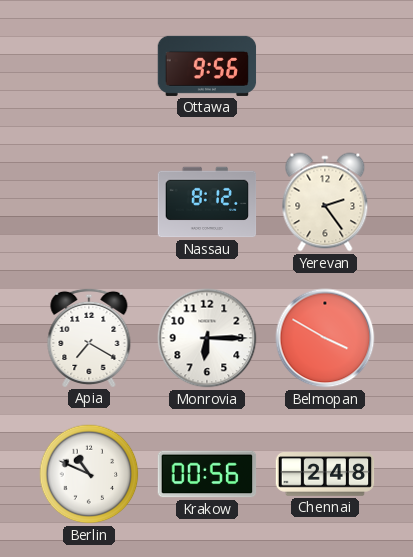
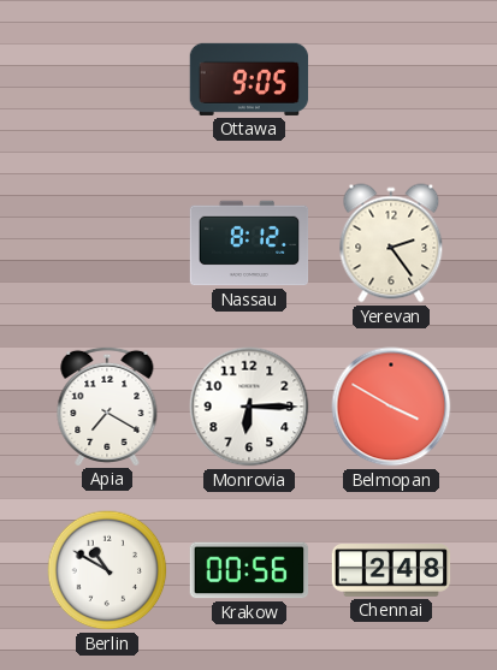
Ottawa: 9:56 -> 9:05 (249, 79)
Berlin: 10:49 -> 10:50 (107, 570)
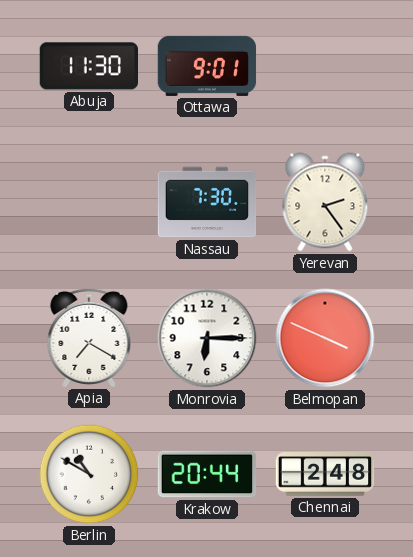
Abuja: none -> 11:30 (88, 66)
Ottawa: 9:05 -> 9:01 (207, 66)
Nassau: 8:12 -> 7:30 (207, 202)
Belmopan: 3:50 -> 3:49 (325, 338)
Krakow: 00:56 -> 20:44 (207, 474)
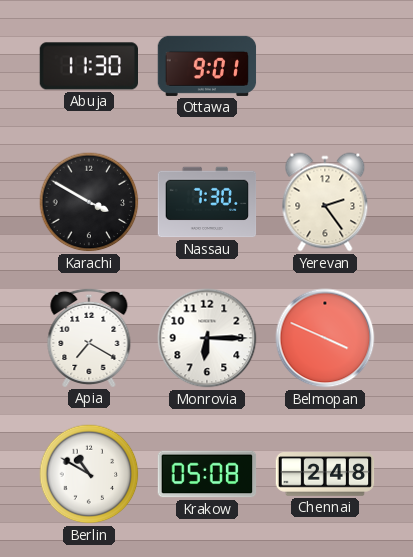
Karachi: none -> 3:50 (89, 202)
Krakow: 20:44 -> 05:08 (207, 474)
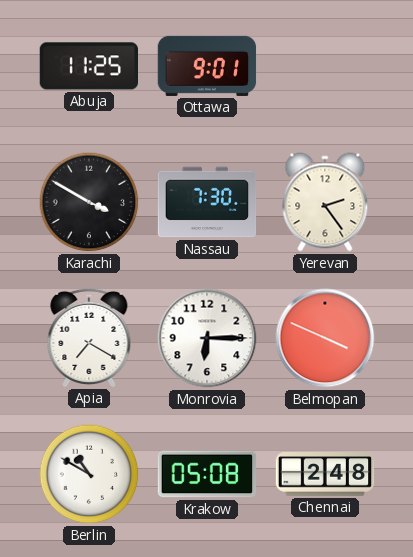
Abuja: 11:30 -> 11:25 (88, 66)
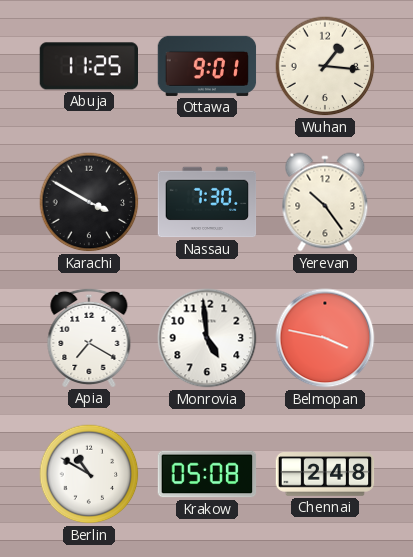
Wuhan: none -> 1:16 (325, 66)
Yerevan: 2:24 -> 10:24 (325, 202)
Monrovia: 6:15 -> 4:59 (207, 338)
Belmopan: 3:49 -> 3:47 (325, 338)
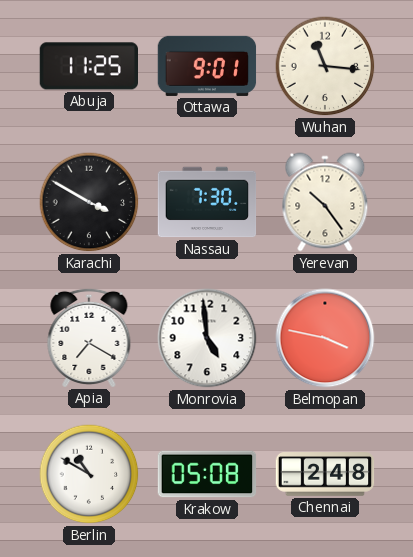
Wuhan: 1:16 -> 11:16 (325, 66)
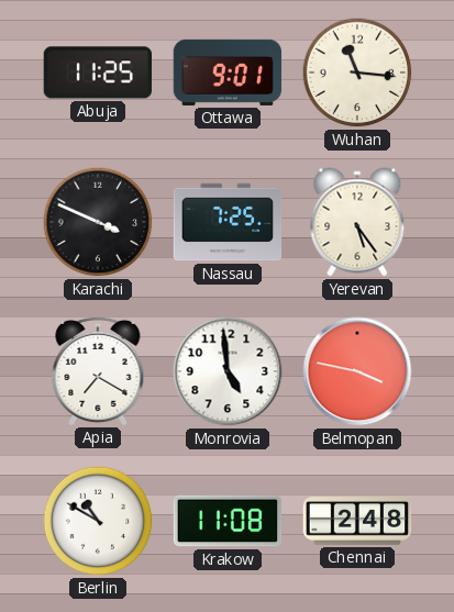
Karachi: 3:50 -> 3:49 (98, 222)
Nassau: 7:30 -> 7:25 (228, 222)
Yerevan: 10:24 -> 5:24 (357, 222)
Krakow: 05:08 -> 11:08 (228, 521)
